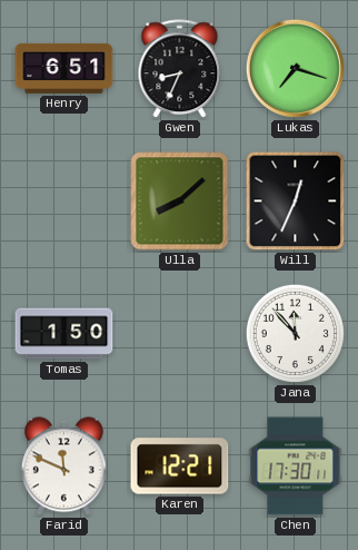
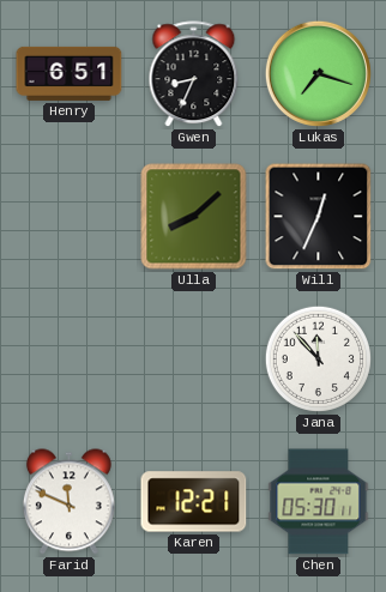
Tomas: 1:50 -> none (64, 334)
Chen: 17:30 -> 05:30 (319, 502)
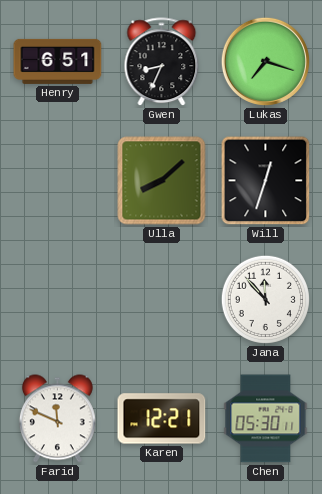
Will: 12:34 -> 12:33 (266, 181)
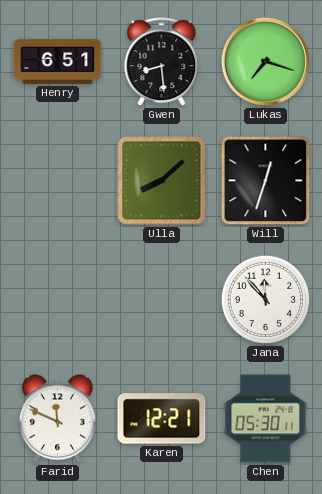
Gwen: 8:34 -> 8:29 (162, 62)
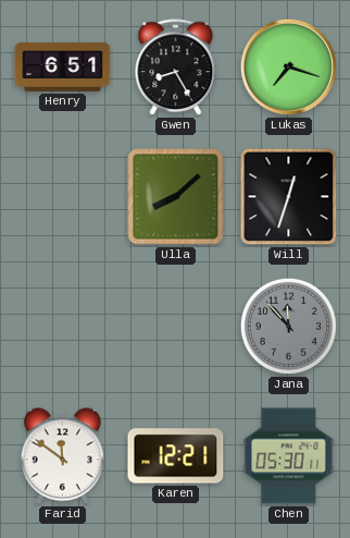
Gwen: 8:29 -> 8:25 (176, 68)
Jana dial: white -> grey (288, 326)
Farid: 11:49 -> 11:51 (62, 456)
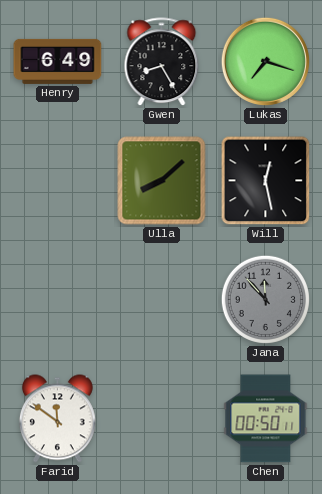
Henry: 6:51 -> 6:49 (58, 61)
Will: 12:33 -> 12:28 (266, 181)
Karen: 12:21 -> none (176, 456)
Chen: 05:30 -> 00:50 (266, 419)
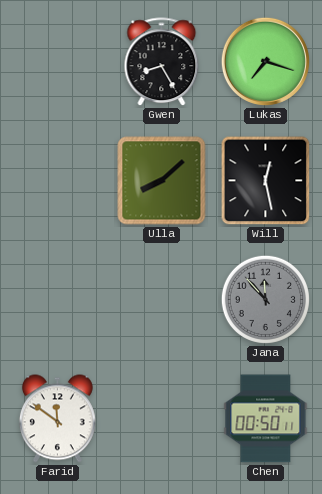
Henry: 6:49 -> none (58, 61)
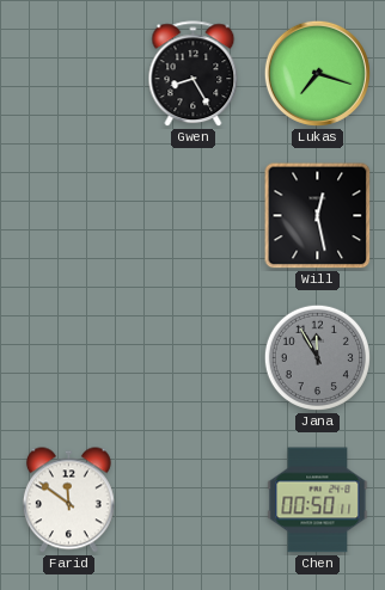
Ulla: 8:08 -> none (162, 181)
Jana: 11:53 -> 11:55 (317, 357)
